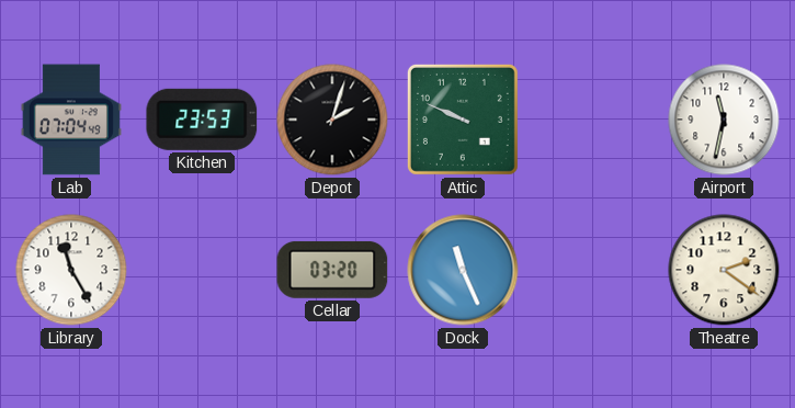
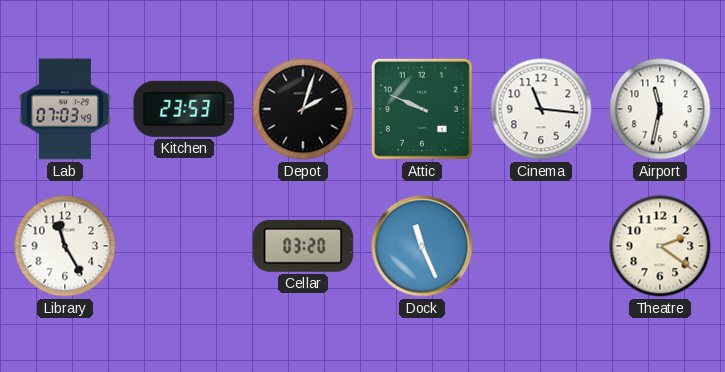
Lab: 07:04 -> 07:03 (65, 109)
Cinema: none -> 11:16 (541, 109)
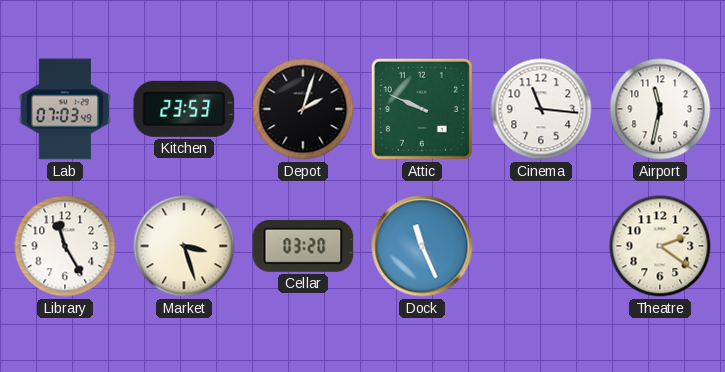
Market: none -> 3:27 (184, 246)
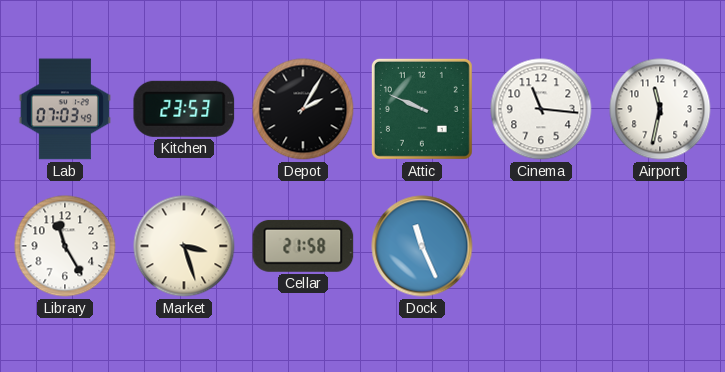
Depot: 2:03 -> 2:05 (303, 109)
Cellar: 03:20 -> 21:58 (303, 246)
Theatre: 2:21 -> none (660, 246)
